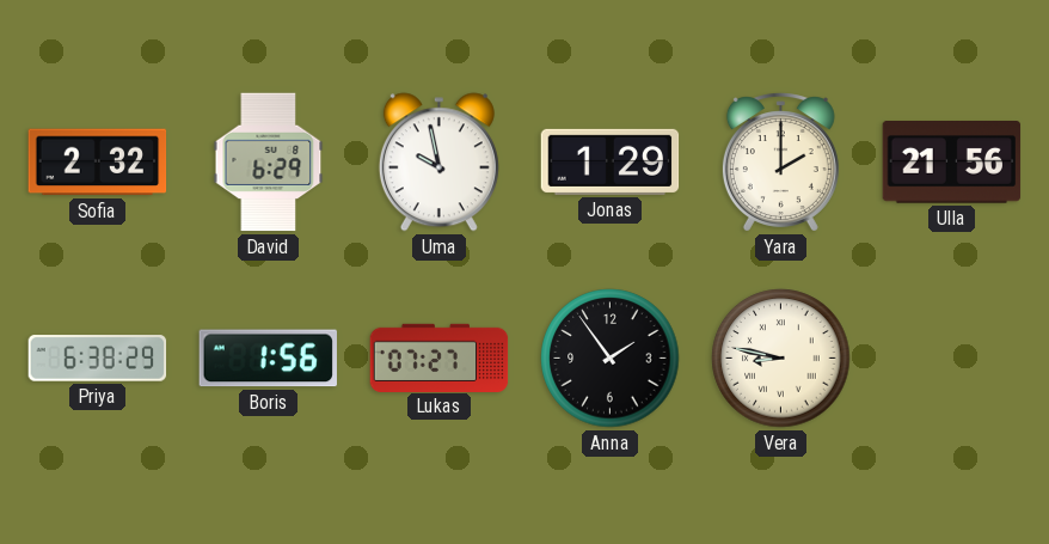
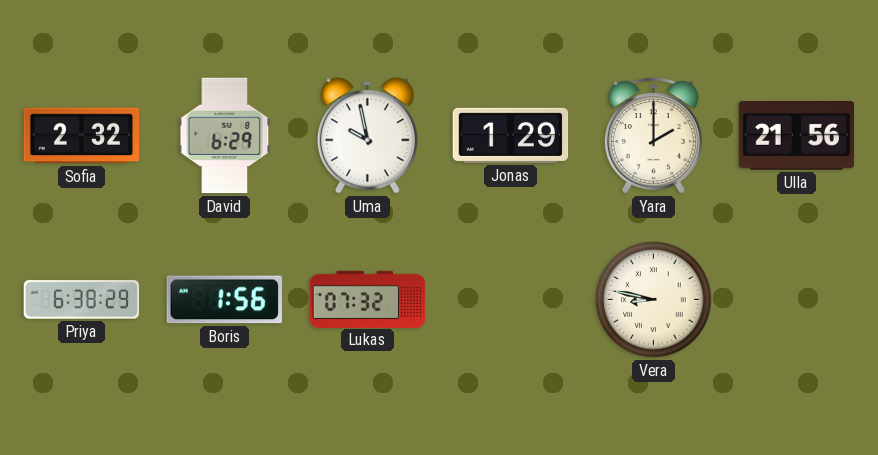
Lukas: 07:27 -> 07:32 (368, 299)
Anna: 1:54 -> none (611, 359)
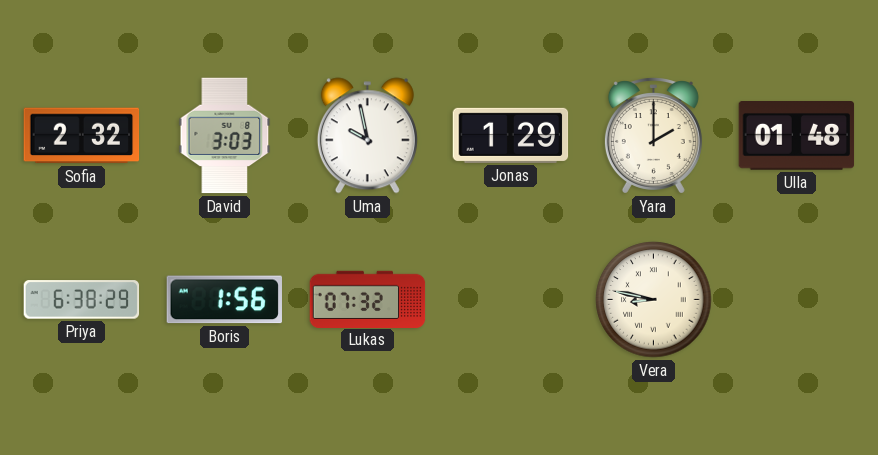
David: 6:29 -> 3:03 (225, 136)
Ulla: 21:56 -> 01:48 (797, 136)
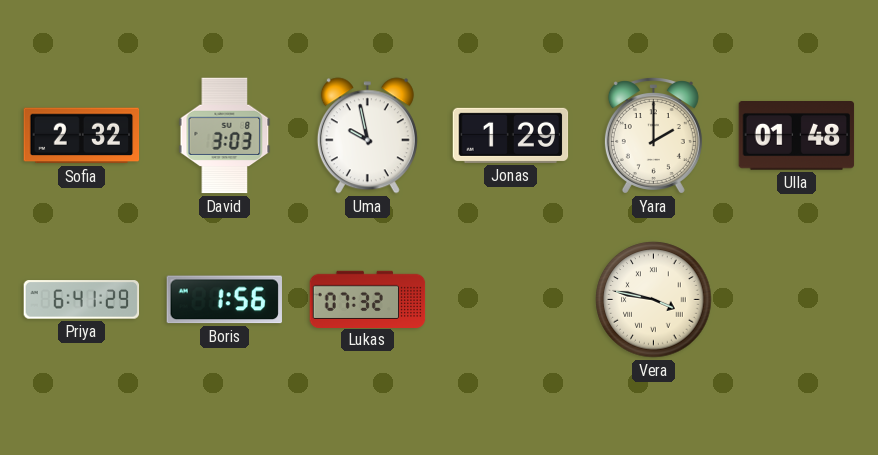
Priya: 6:38 -> 6:41 (82, 300)
Vera: 8:47 -> 3:47 (654, 300)
